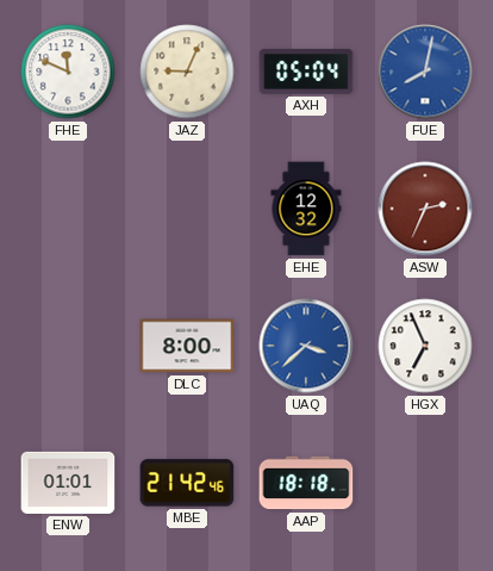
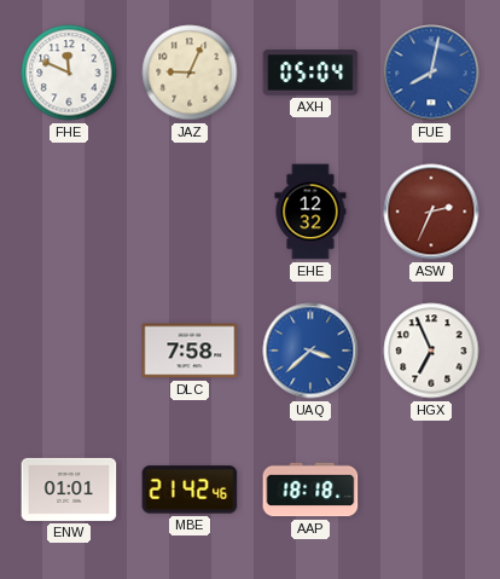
DLC: 8:00 -> 7:58 (190, 351)
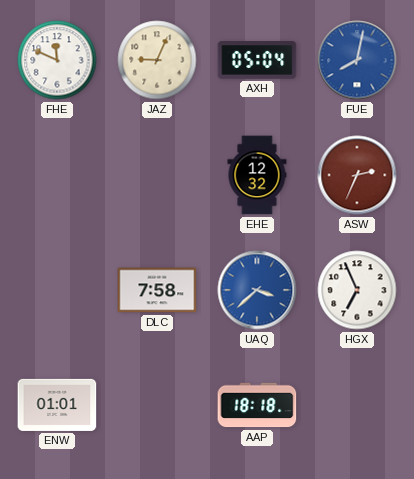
MBE: 21:42 -> none (190, 490)
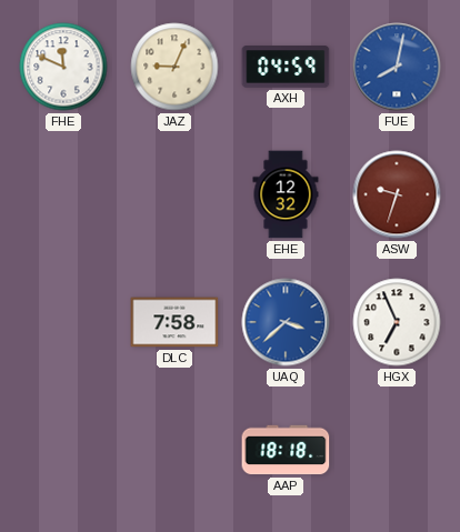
AXH: 05:04 -> 04:59 (286, 67)
ASW: 2:34 -> 9:33 (397, 194)
ENW: 01:01 -> none (57, 405)
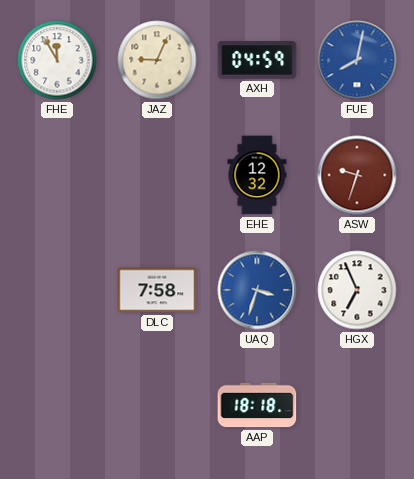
FHE: 11:49 -> 11:55 (57, 60)
UAQ: 3:38 -> 3:33 (257, 290)
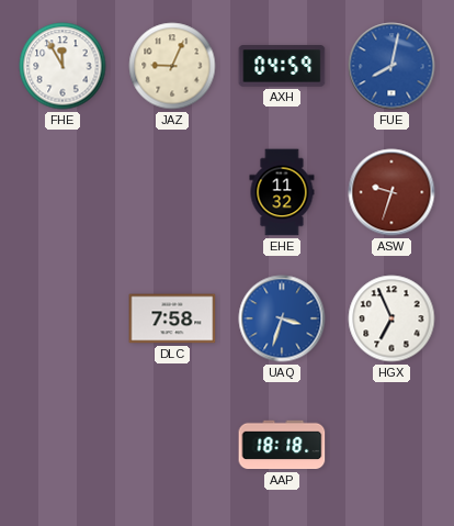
EHE: 12:32 -> 11:32 (282, 192)
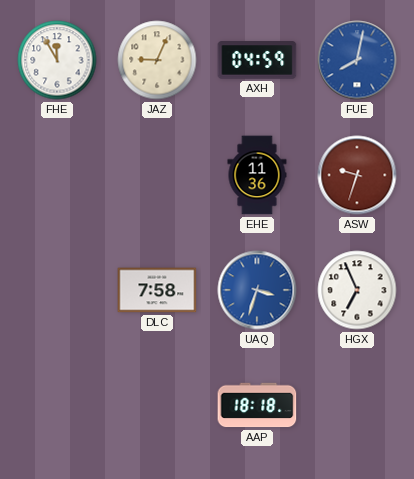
EHE: 11:32 -> 11:36 (257, 175)
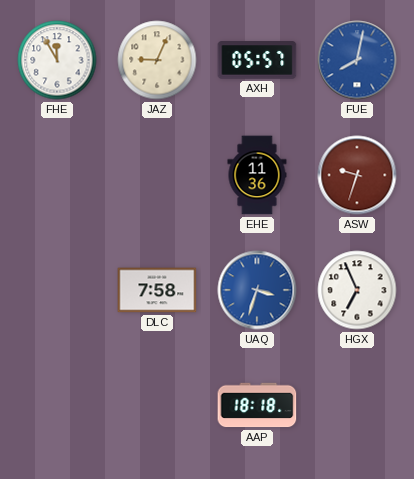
AXH: 04:59 -> 05:57 (257, 60)
